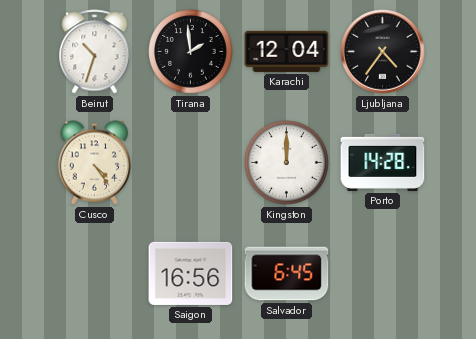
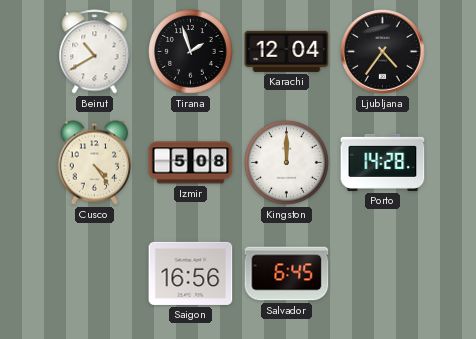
Beirut: 10:33 -> 10:40 (95, 52)
Tirana: 1:59 -> 1:57 (191, 52)
Izmir: none -> 5:08 (191, 163)
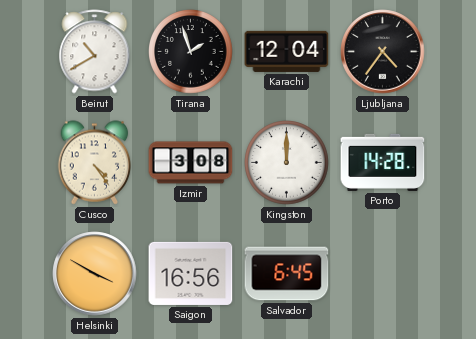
Izmir: 5:08 -> 3:08 (191, 163)
Helsinki: none -> 3:50 (95, 274)
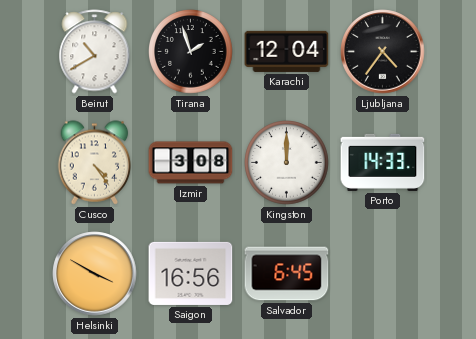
Porto: 14:28 -> 14:33 (383, 162)
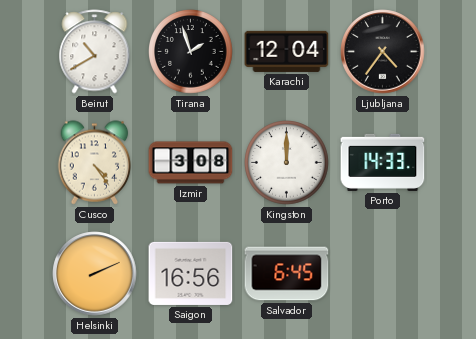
Helsinki: 3:50 -> 2:11 (95, 274)
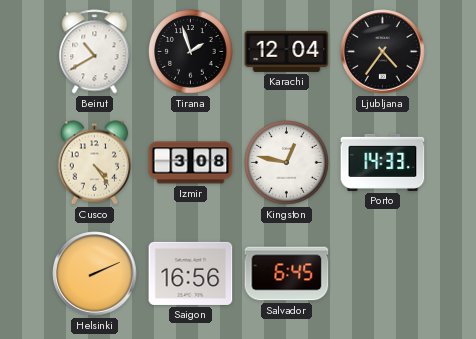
Kingston: 12:00 -> 12:47 (287, 163)
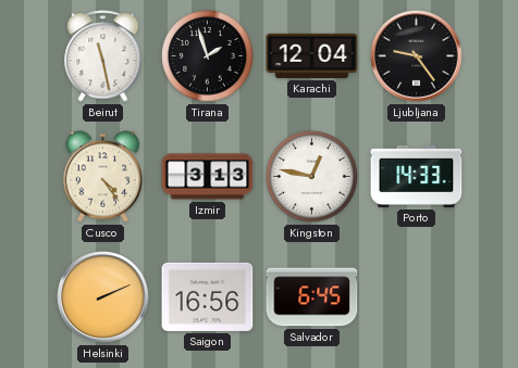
Beirut: 10:40 -> 11:28 (103, 56)
Ljubljana: 4:36 -> 9:24 (417, 56)
Izmir: 3:08 -> 3:13 (208, 177)
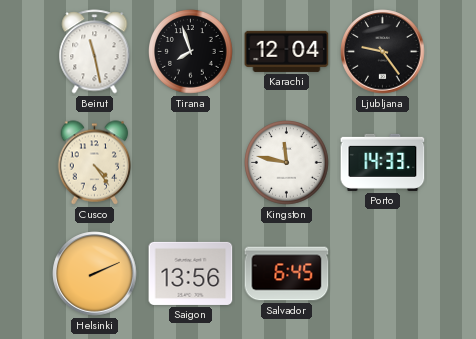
Tirana: 1:57 -> 7:57 (191, 52)
Izmir: 3:13 -> none (208, 177)
Kingston: 12:47 -> 11:47 (287, 163)
Saigon: 16:56 -> 13:56 (191, 273)
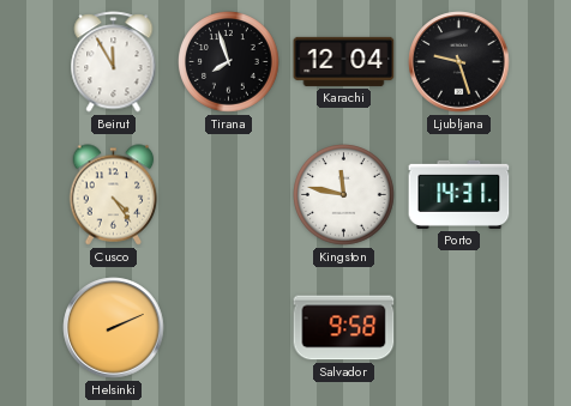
Beirut: 11:28 -> 11:55 (114, 62)
Ljubljana: 9:24 -> 9:27 (459, 62)
Porto: 14:33 -> 14:31 (459, 194)
Saigon: 13:56 -> none (191, 273)
Salvador: 6:45 -> 9:58 (344, 328)
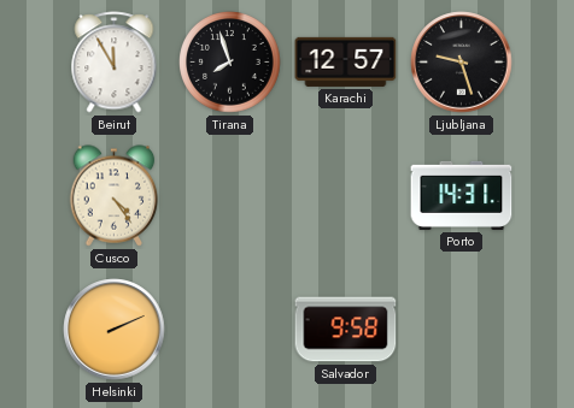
Karachi: 12:04 -> 12:57 (346, 61)
Kingston: 11:47 -> none (344, 195)
